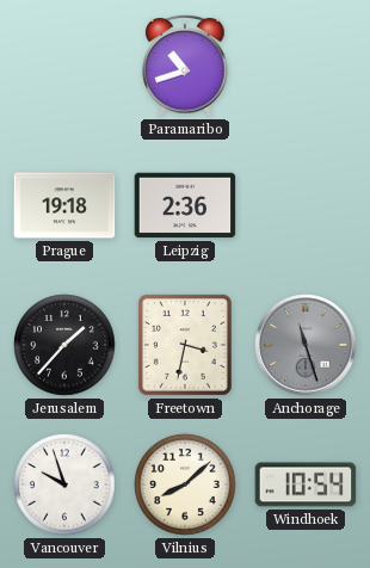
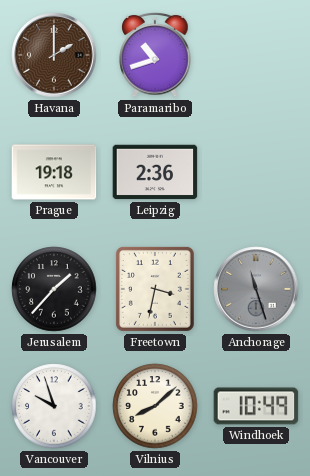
Havana: none -> 2:00 (54, 55)
Windhoek: 10:54 -> 10:49 (256, 406)
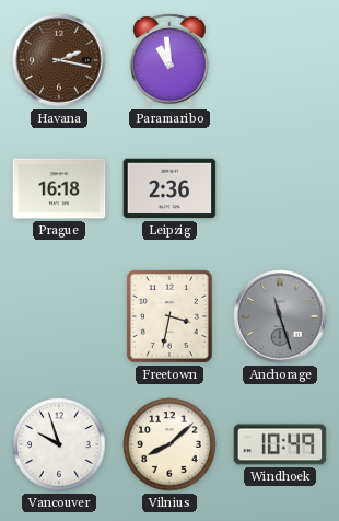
Havana: 2:00 -> 2:17 (59, 60)
Paramaribo: 10:42 -> 10:59 (169, 60)
Prague: 19:18 -> 16:18 (59, 188)
Jerusalem: 1:37 -> none (54, 289)
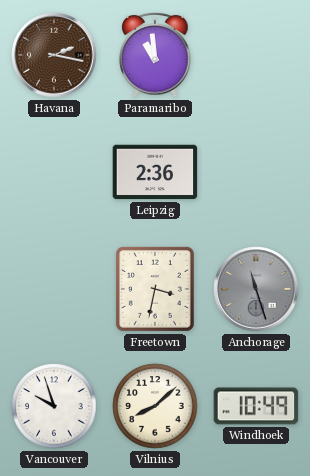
Prague: 16:18 -> none (59, 188)
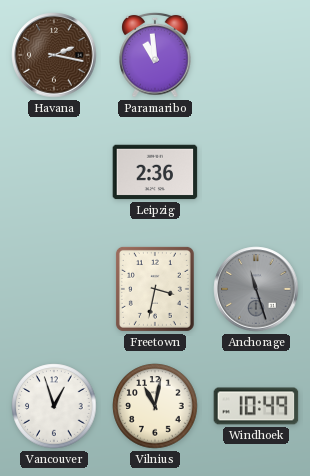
Vancouver: 9:57 -> 12:57 (54, 406)
Vilnius: 8:08 -> 11:02 (155, 406)
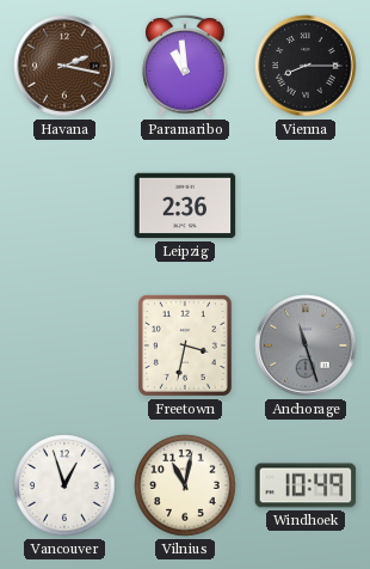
Vienna: none -> 8:15 (306, 66)
